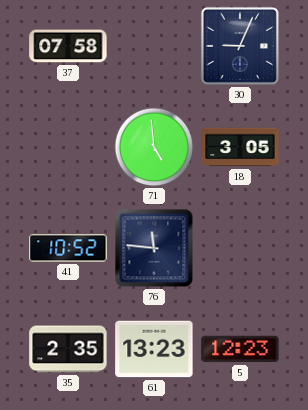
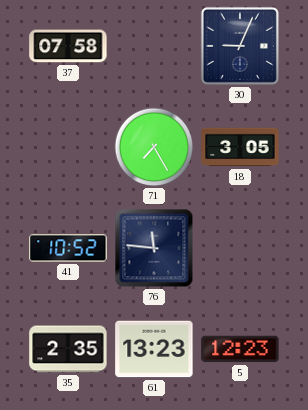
71: 4:59 -> 7:25 (154, 147)
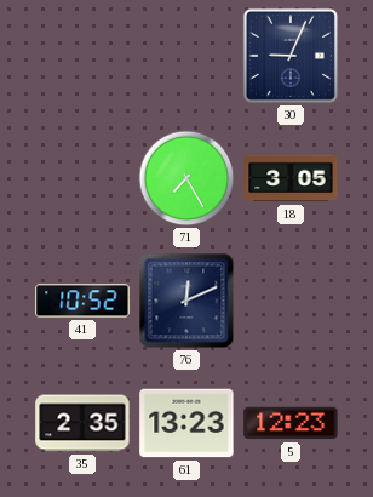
37: 07:58 -> none (68, 46)
76: 11:46 -> 12:11 (187, 301)
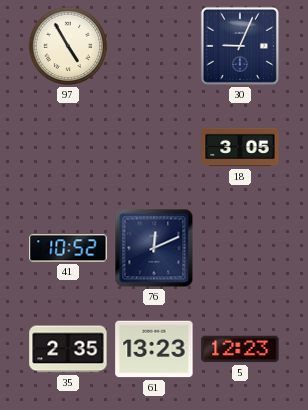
97: none -> 4:55 (68, 46)
71: 7:25 -> none (187, 178)
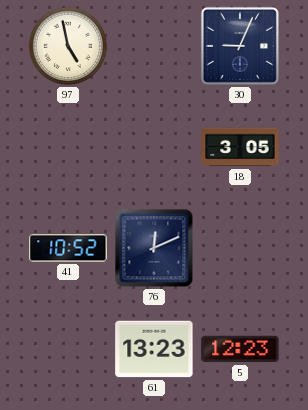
97: 4:55 -> 4:58 (68, 46)
35: 2:35 -> none (68, 349)
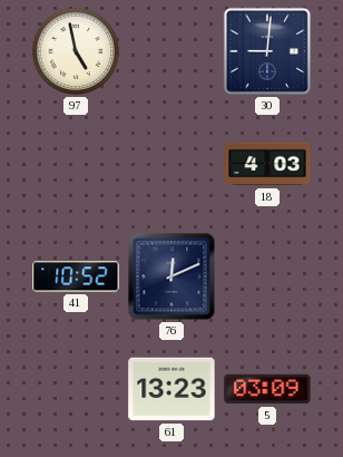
30: 9:04 -> 9:01 (267, 51)
18: 3:05 -> 4:03 (267, 164)
5: 12:23 -> 03:09 (267, 389)
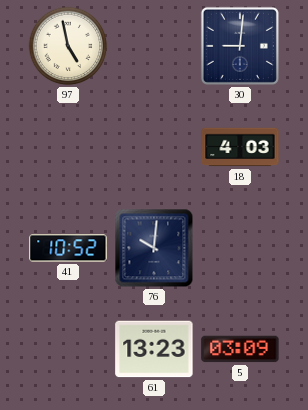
76: 12:11 -> 10:01 (154, 248)
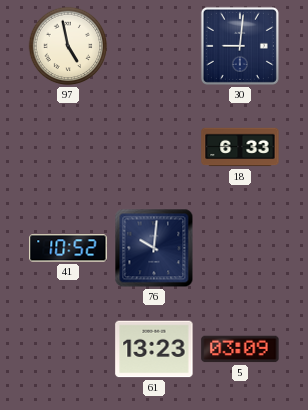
18: 4:03 -> 6:33 (240, 147)
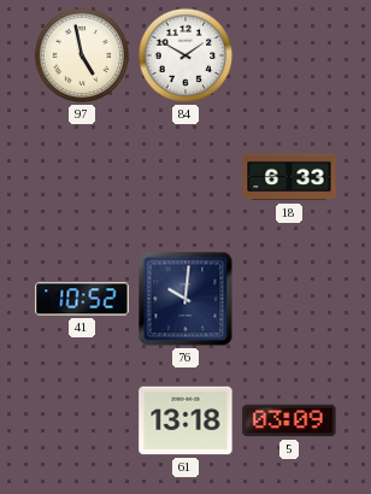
84: none -> 1:50 (185, 55)
30: 9:01 -> none (240, 46)
61: 13:23 -> 13:18 (185, 421)
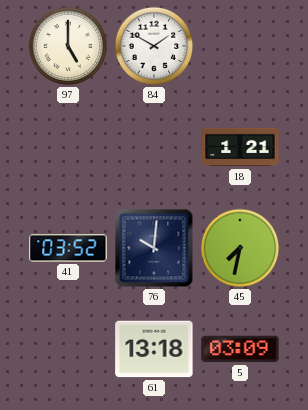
97: 4:58 -> 5:00 (68, 46)
18: 6:33 -> 1:21 (240, 147)
41: 10:52 -> 03:52 (68, 248)
45: none -> 7:32 (240, 248)
